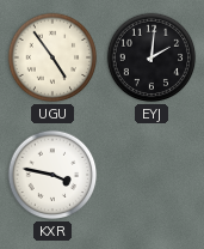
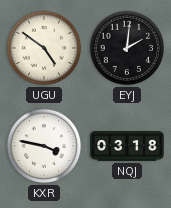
UGU: 4:54 -> 4:51 (44, 48)
NQJ: none -> 03:18 (127, 146)
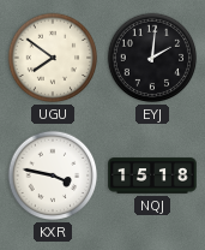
UGU: 4:51 -> 7:51 (53, 58)
NQJ: 03:18 -> 15:18 (152, 175)
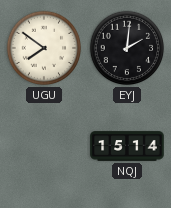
KXR: 3:47 -> none (53, 175)
NQJ: 15:18 -> 15:14 (127, 146)
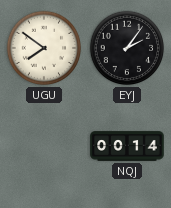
EYJ: 2:01 -> 2:06 (127, 48)
NQJ: 15:14 -> 00:14 (127, 146)
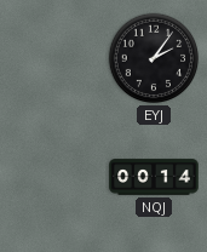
UGU: 7:51 -> none (44, 48)
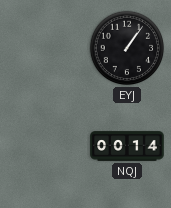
EYJ: 2:06 -> 1:06 (127, 48)
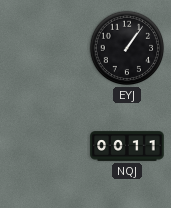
NQJ: 00:14 -> 00:11 (127, 146)
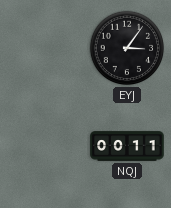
EYJ: 1:06 -> 3:06 (127, 48)
